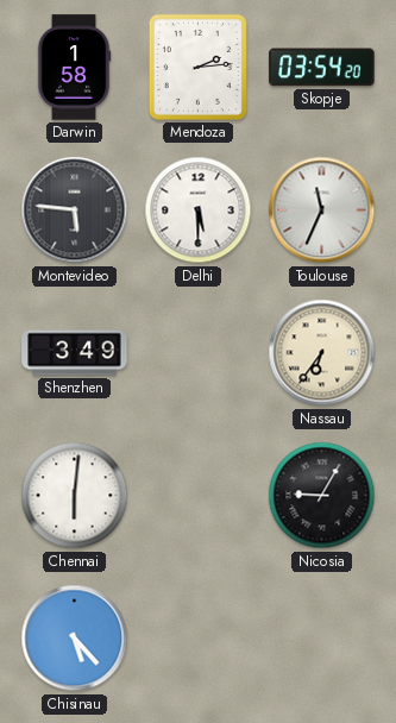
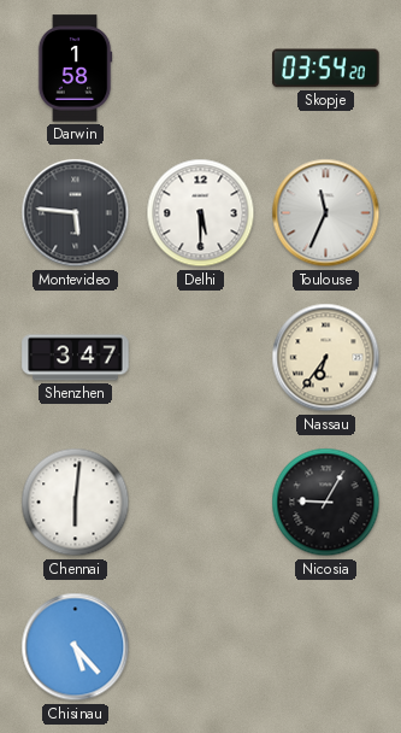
Mendoza: 2:14 -> none (197, 67)
Shenzhen: 3:49 -> 3:47 (76, 358)
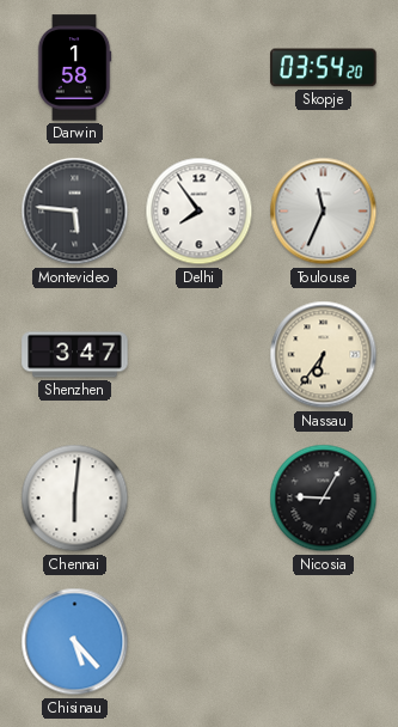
Delhi: 5:30 -> 7:54 (200, 212)
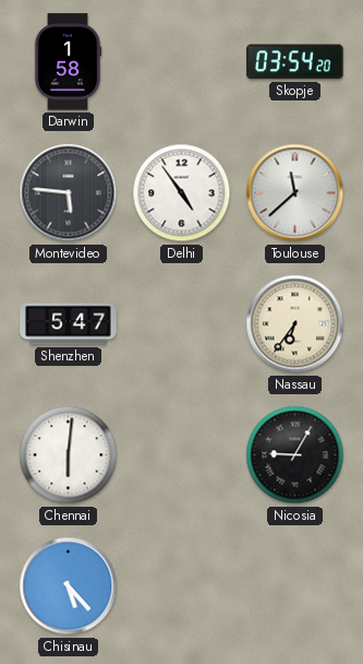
Delhi: 7:54 -> 4:54 (182, 193)
Toulouse: 11:34 -> 11:38 (295, 193)
Shenzhen: 3:47 -> 5:47 (69, 324)
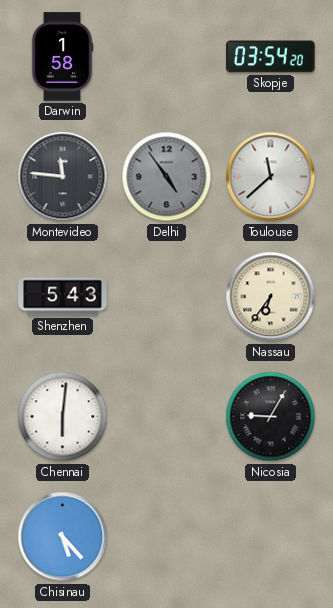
Montevideo: 5:46 -> 11:46 (63, 177)
Delhi dial: white -> grey (167, 177)
Shenzhen: 5:47 -> 5:43 (63, 297)
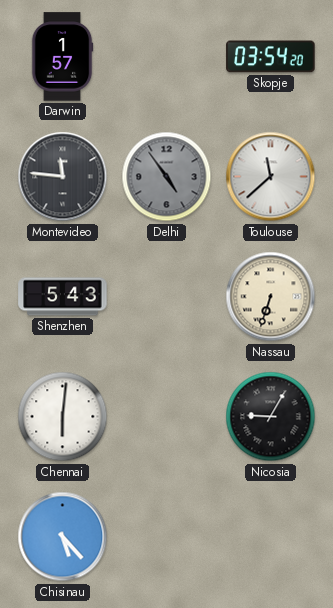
Darwin: 1:58 -> 1:57 (62, 57)
Nassau: 6:36 -> 6:33 (271, 297)
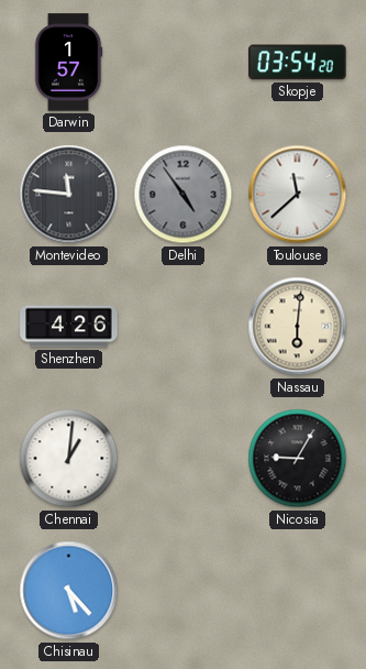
Shenzhen: 5:43 -> 4:26 (69, 327)
Nassau: 6:33 -> 6:01 (298, 327)
Chennai: 6:01 -> 1:01 (69, 459)
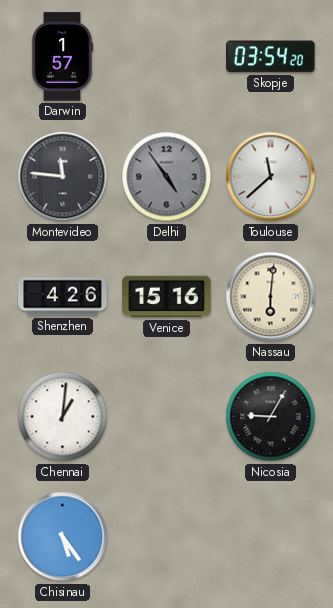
Venice: none -> 15:16 (167, 297)
Chisinau: 5:23 -> 5:24 (63, 537)
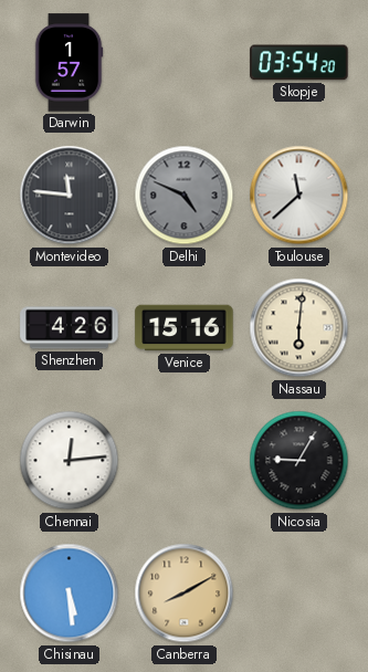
Delhi: 4:54 -> 4:49 (185, 196)
Chennai: 1:01 -> 12:14 (70, 461)
Chisinau: 5:24 -> 5:29 (70, 594)
Canberra: none -> 8:10 (185, 594)
